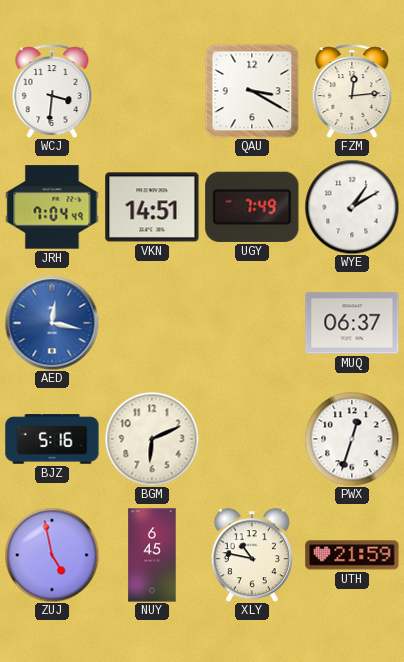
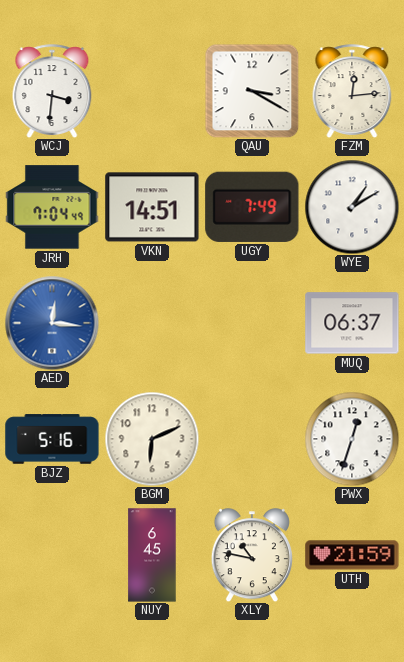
AED: 12:17 -> 12:16 (52, 323)
ZUJ: 4:58 -> none (52, 555)
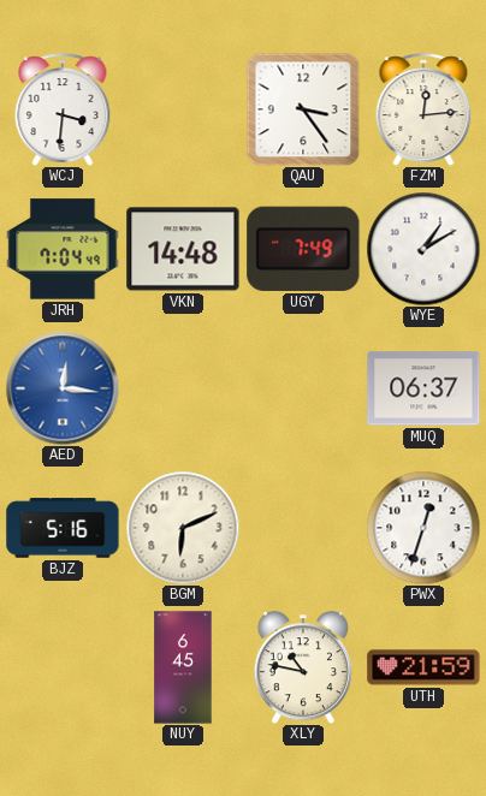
QAU: 3:20 -> 3:24 (303, 109)
VKN: 14:51 -> 14:48 (183, 249)
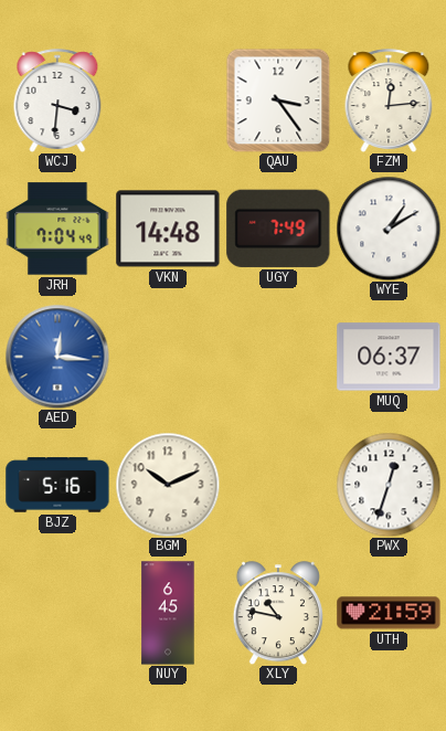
BGM: 6:11 -> 10:11 (168, 485)
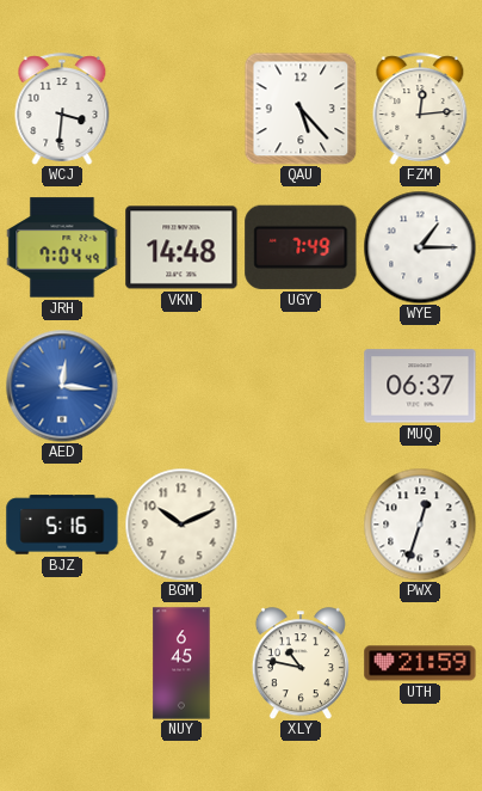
QAU: 3:24 -> 5:23 (301, 109)
WYE: 1:10 -> 1:15 (420, 247)
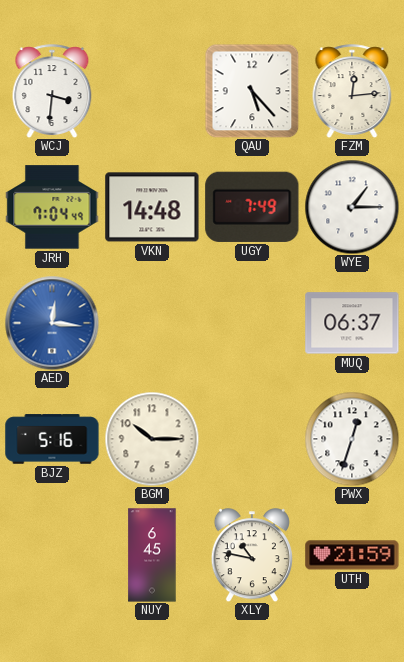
BGM: 10:11 -> 10:15 (152, 439)
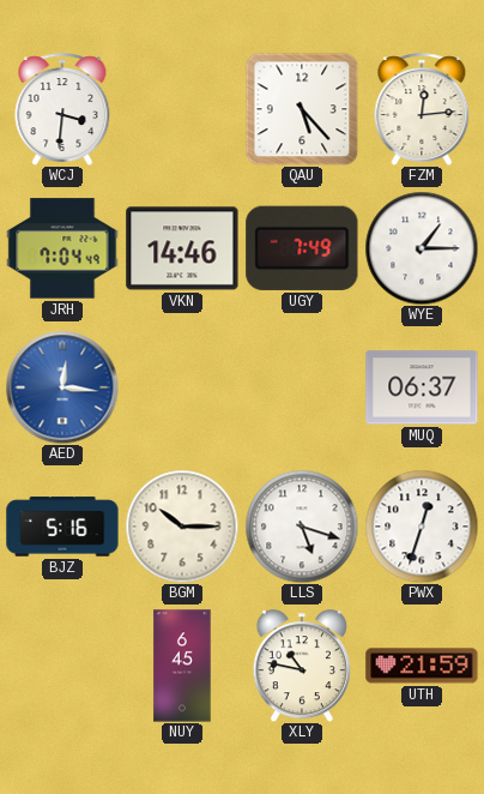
VKN: 14:48 -> 14:46 (182, 248)
LLS: none -> 5:18 (302, 527)
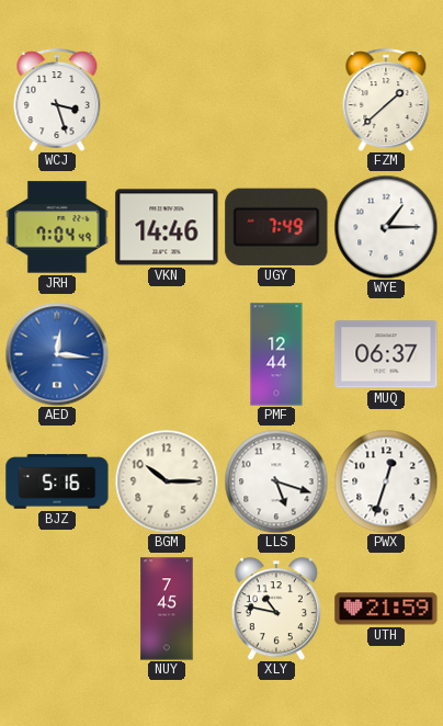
WCJ: 3:31 -> 3:27 (57, 100)
QAU: 5:23 -> none (302, 109)
FZM: 12:14 -> 1:38 (386, 100)
PMF: none -> 12:44 (276, 354)
NUY: 6:45 -> 7:45 (167, 609)
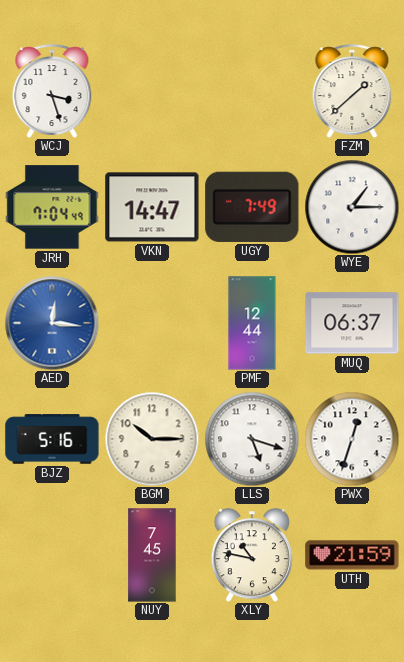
VKN: 14:46 -> 14:47 (152, 207)
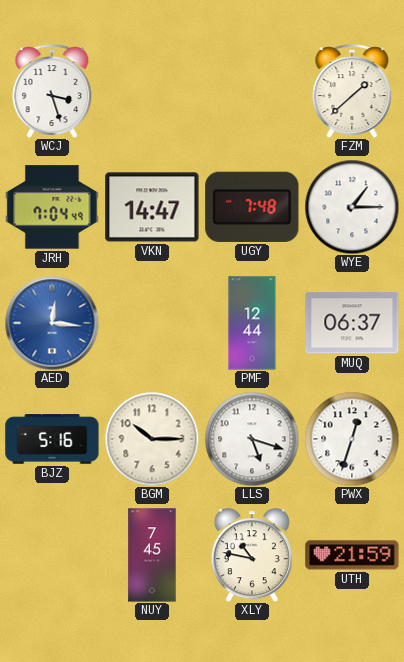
UGY: 7:49 -> 7:48 (252, 207)
